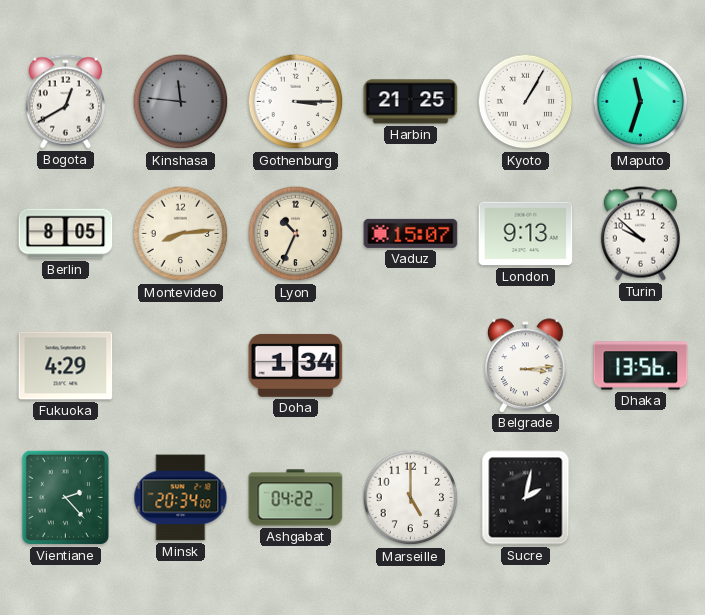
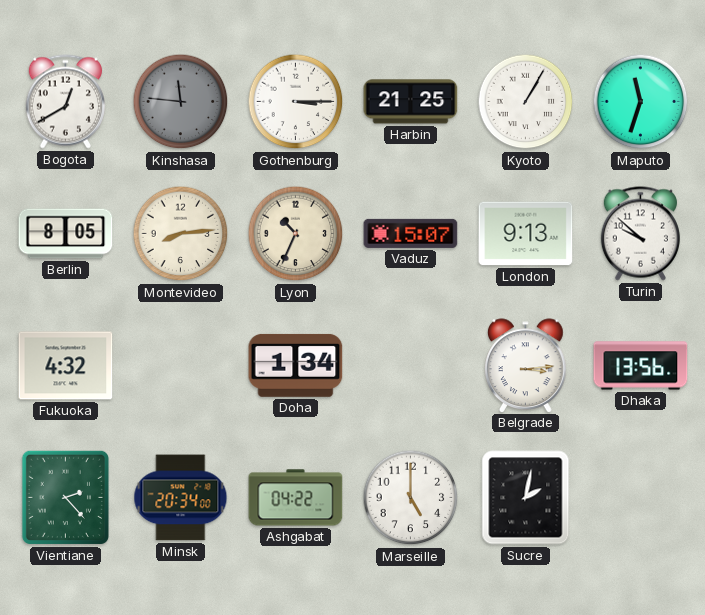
Fukuoka: 4:29 -> 4:32 (66, 366)
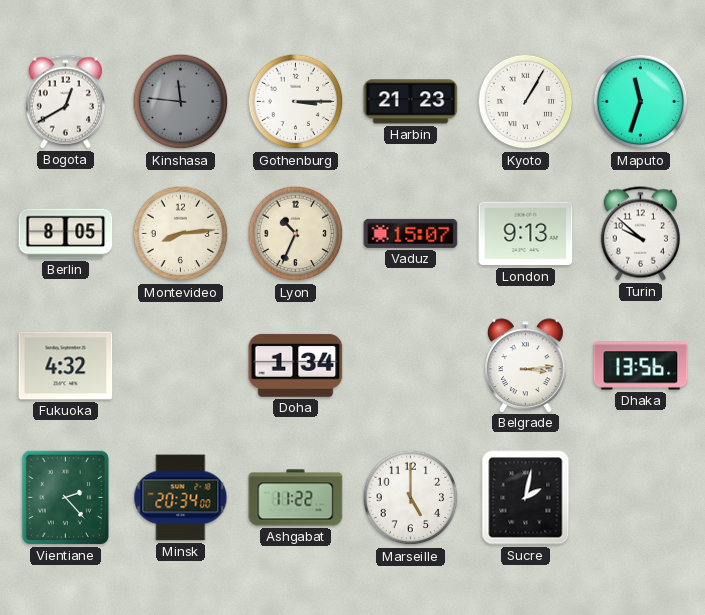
Harbin: 21:25 -> 21:23 (411, 102)
Ashgabat: 04:22 -> 11:22 (296, 498)
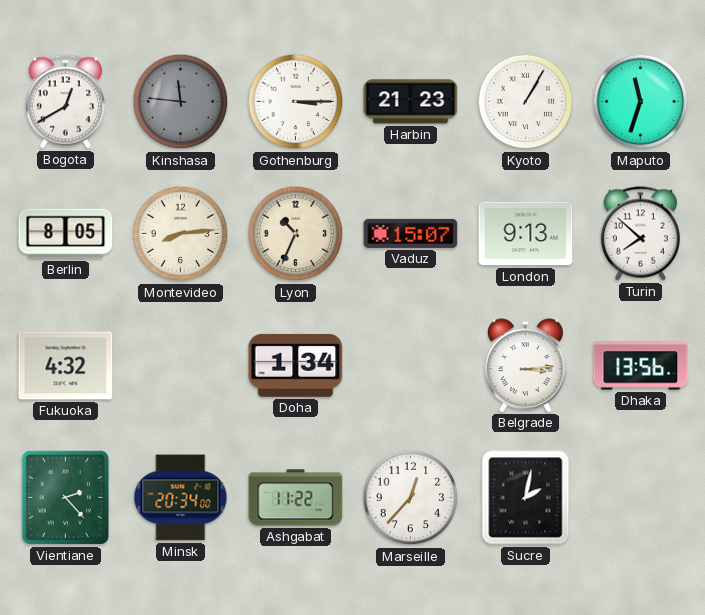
Turin: 9:52 -> 7:52 (640, 234)
Marseille: 5:00 -> 12:37 (411, 498)
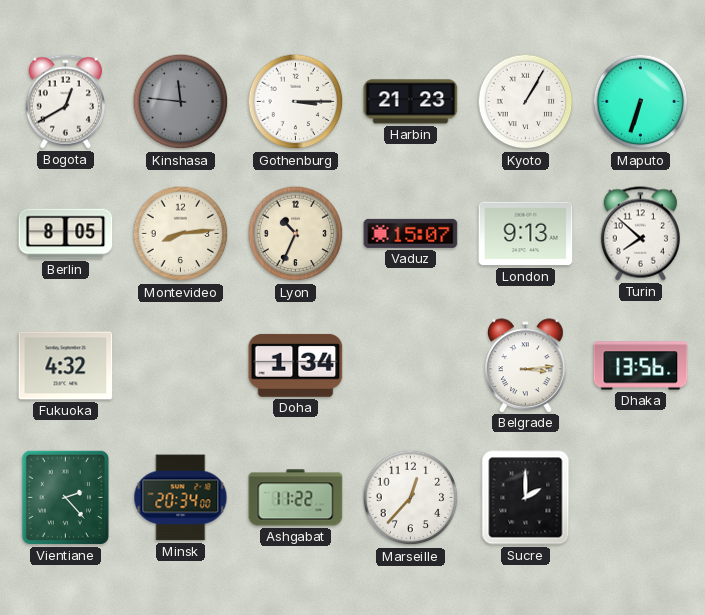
Maputo: 11:33 -> 6:33 (641, 102)
Sucre: 2:02 -> 2:00 (526, 498)
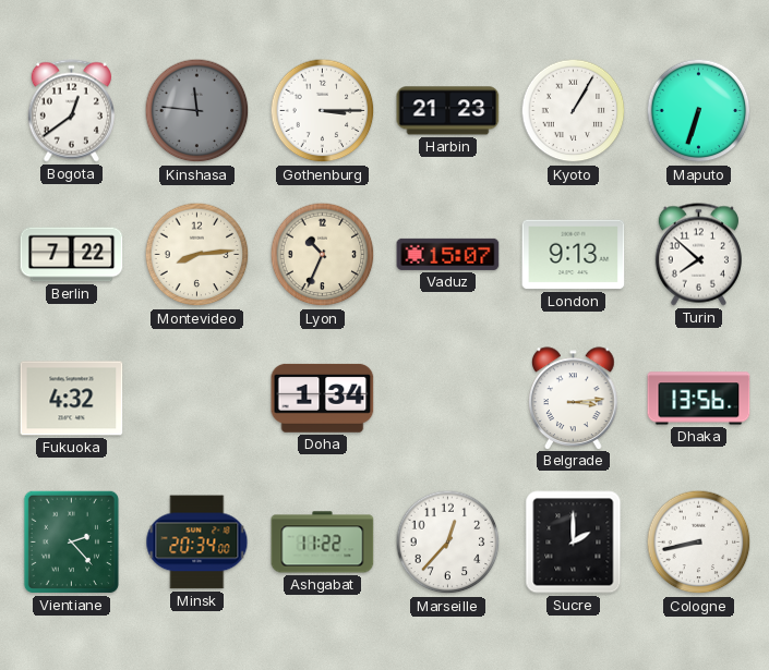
Bogota: 12:40 -> 12:39 (71, 111)
Berlin: 8:05 -> 7:22 (72, 255)
Cologne: none -> 8:43 (699, 543)
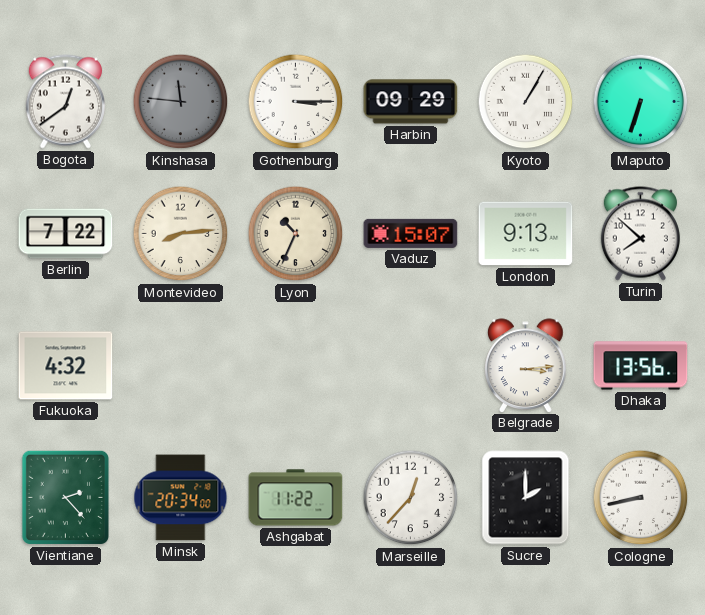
Harbin: 21:23 -> 09:29 (411, 102)
Doha: 1:34 -> none (323, 398)
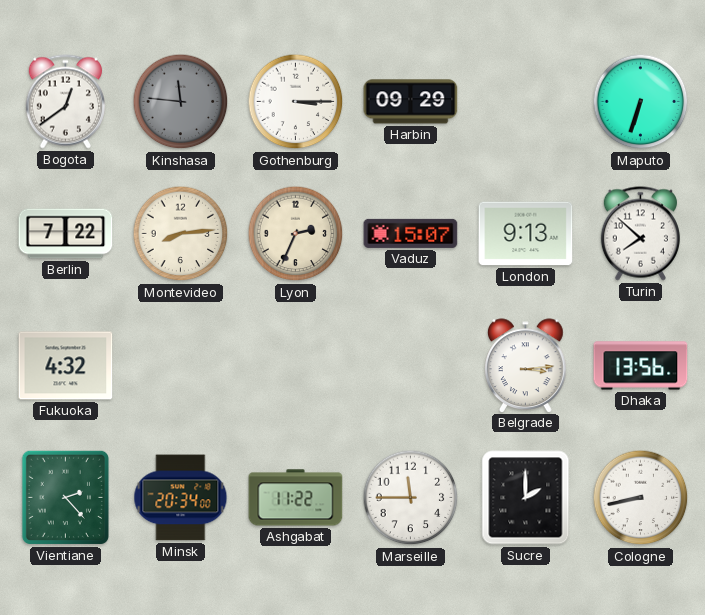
Kyoto: 1:05 -> none (526, 102)
Lyon: 10:34 -> 2:34 (296, 234)
Marseille: 12:37 -> 11:45 (411, 498)
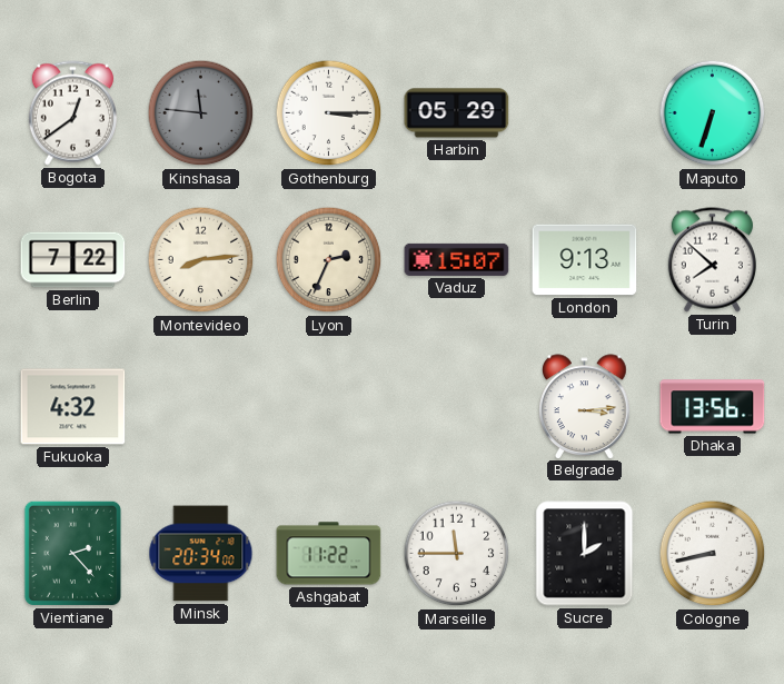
Harbin: 09:29 -> 05:29 (457, 113)
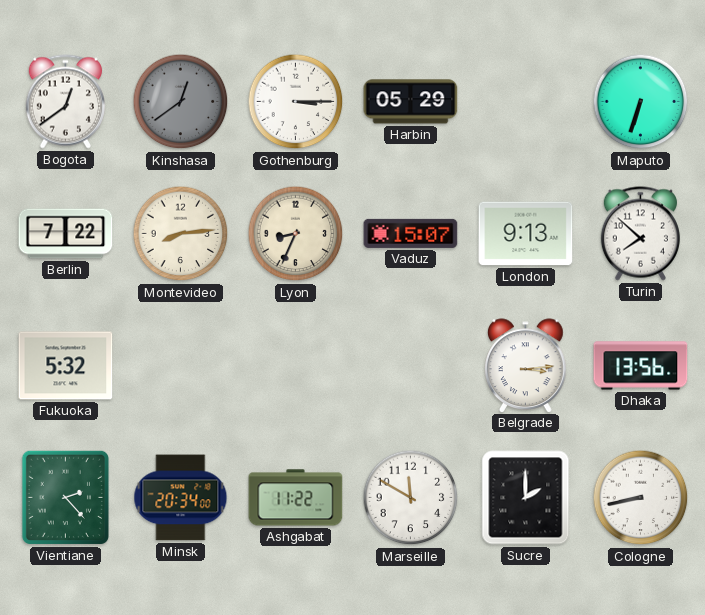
Kinshasa: 11:46 -> 12:39 (181, 102)
Lyon: 2:34 -> 8:34 (296, 234)
Fukuoka: 4:32 -> 5:32 (66, 366)
Marseille: 11:45 -> 11:50 (411, 498)
